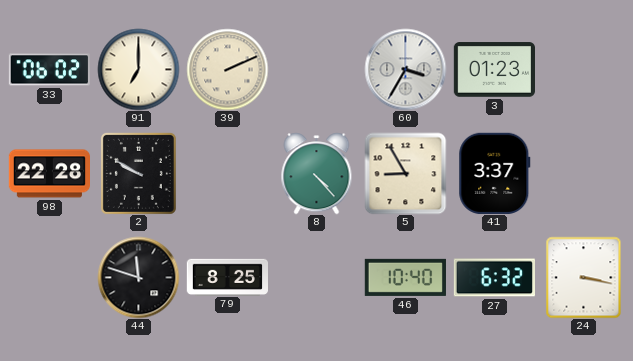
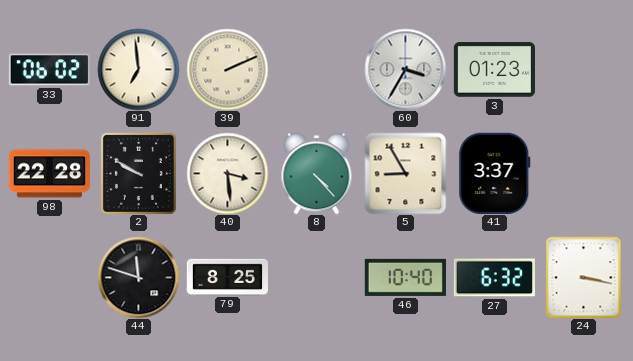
91: 7:00 -> 6:59 (138, 69)
40: none -> 3:29 (227, 173)
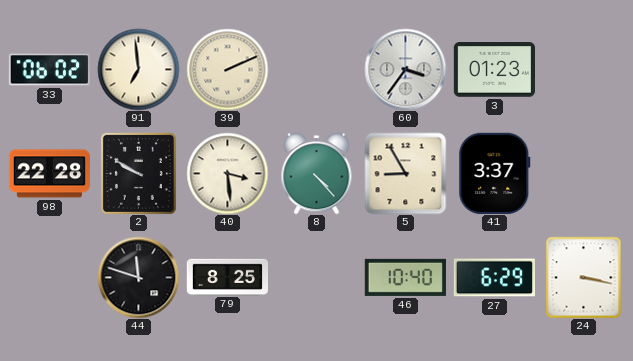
60: 3:35 -> 3:36 (405, 69)
27: 6:32 -> 6:29 (494, 278)
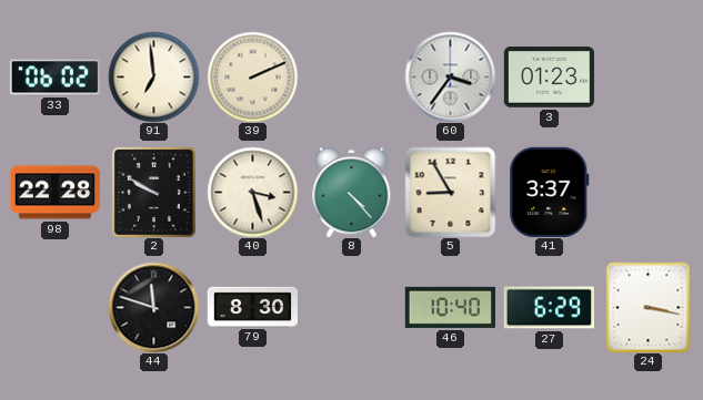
40: 3:29 -> 3:27 (252, 192)
79: 8:25 -> 8:30 (252, 307)
